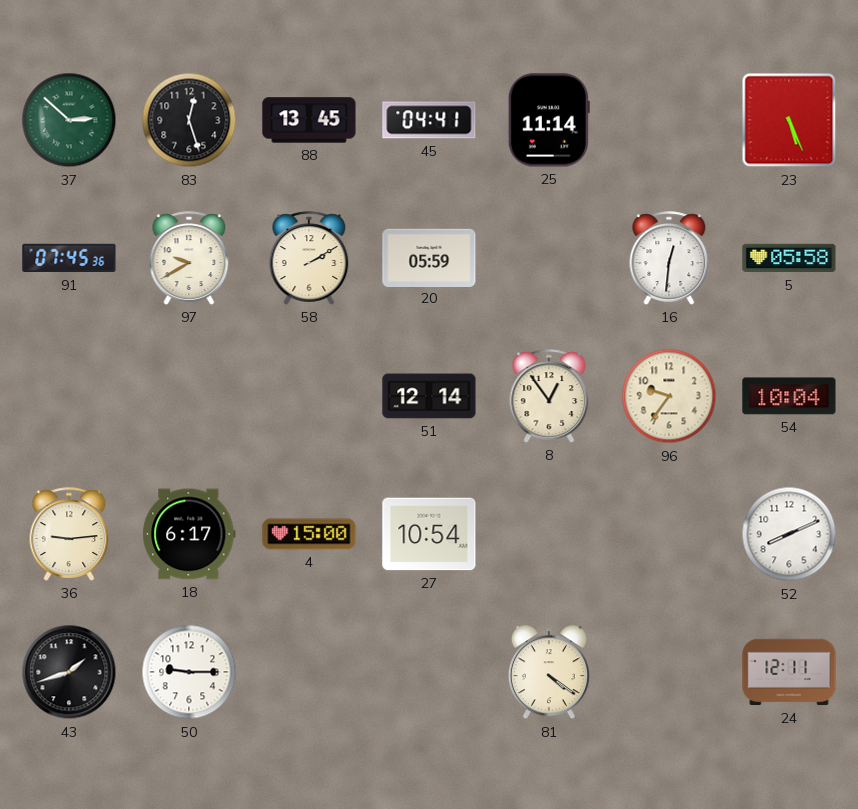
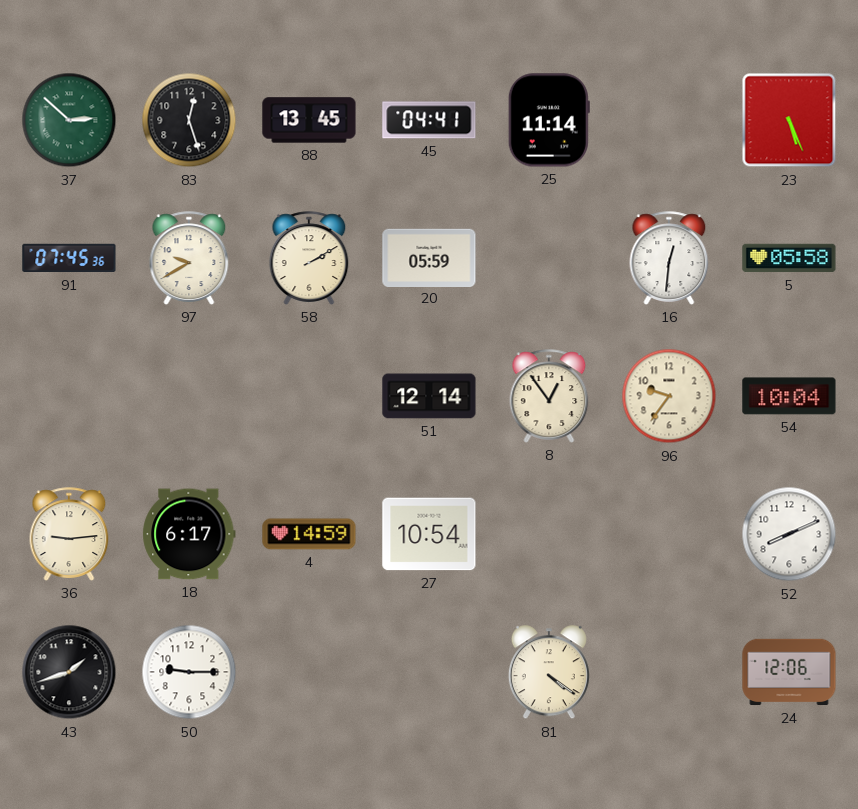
4: 15:00 -> 14:59 (309, 534)
24: 12:11 -> 12:06 (789, 672)
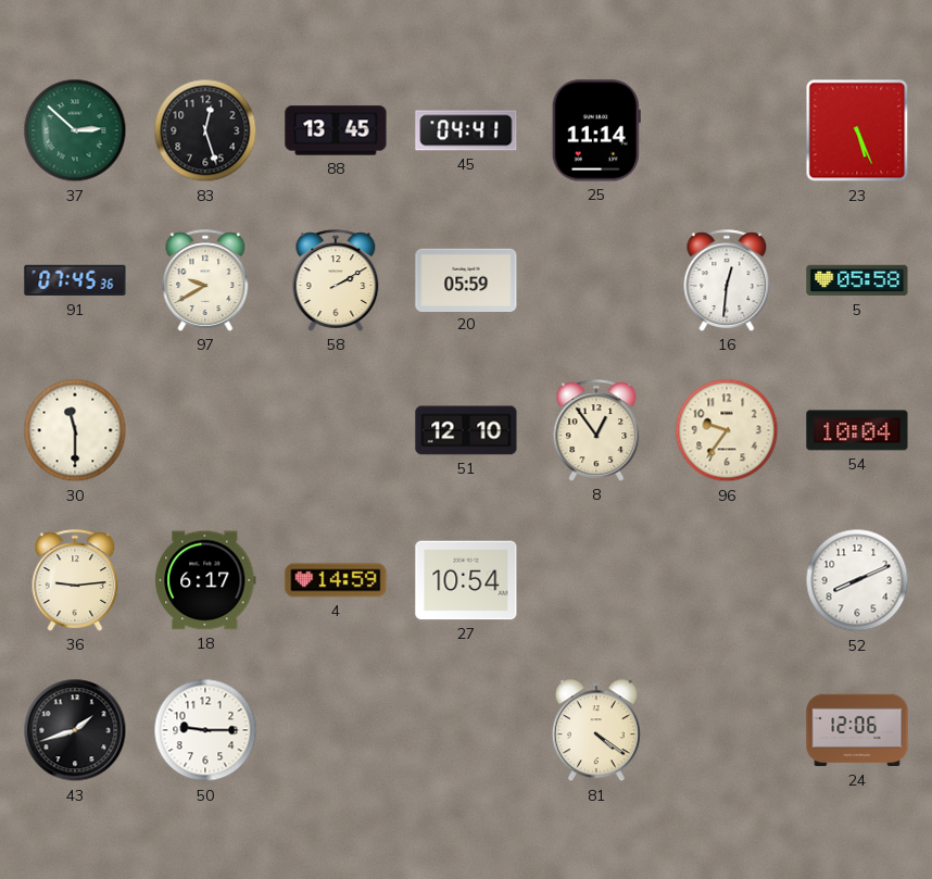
30: none -> 11:30 (75, 430)
51: 12:14 -> 12:10 (466, 430)
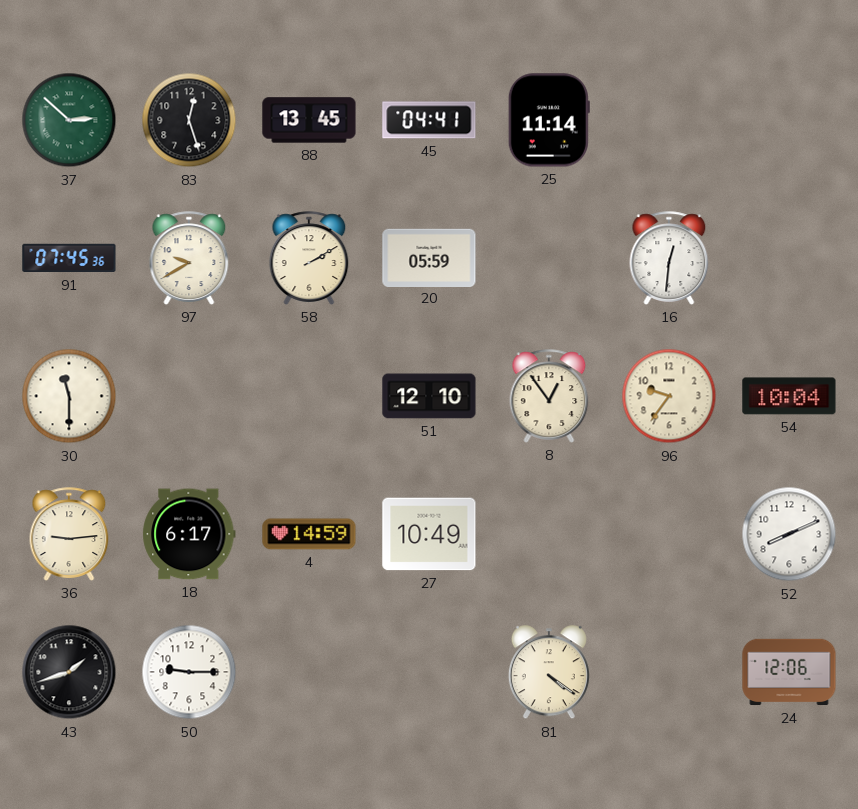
23: 5:26 -> none (857, 130)
5: 05:58 -> none (857, 280)
27: 10:54 -> 10:49 (429, 534)
